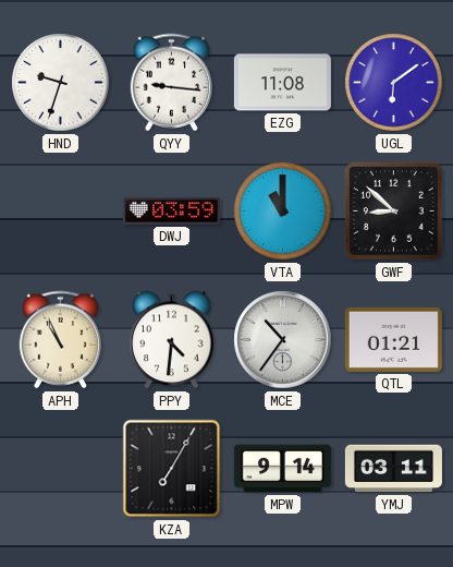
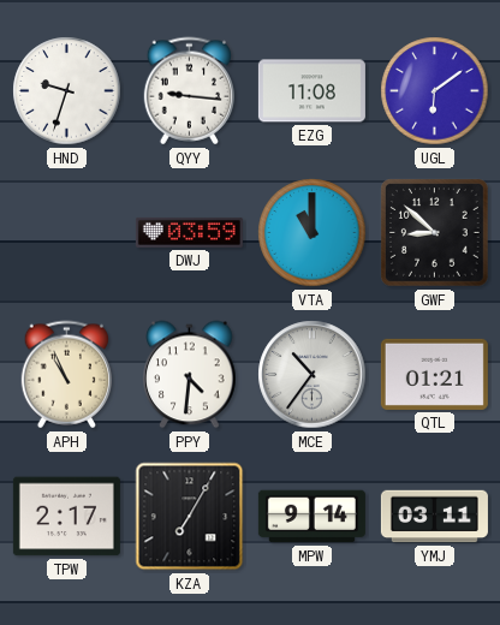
TPW: none -> 2:17 (66, 517)
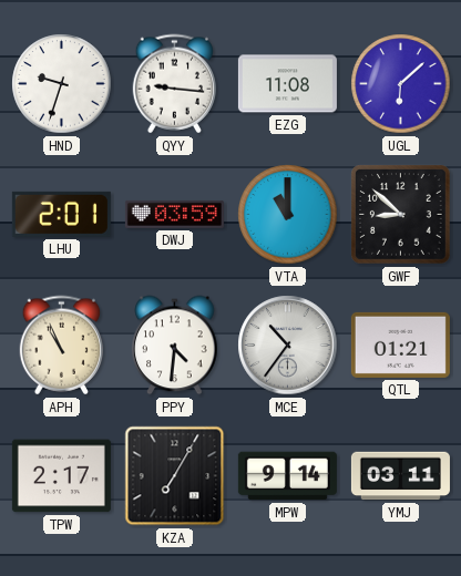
UGL: 6:09 -> 6:08 (401, 84)
LHU: none -> 2:01 (61, 214)
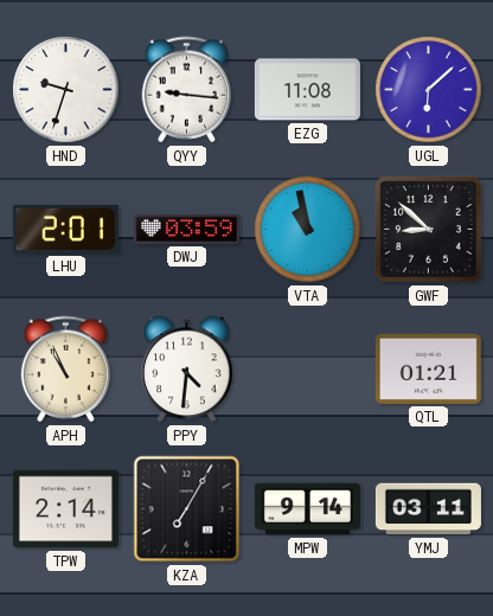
VTA: 11:00 -> 10:58 (308, 230)
MCE: 10:36 -> none (288, 346)
TPW: 2:17 -> 2:14 (65, 509)
